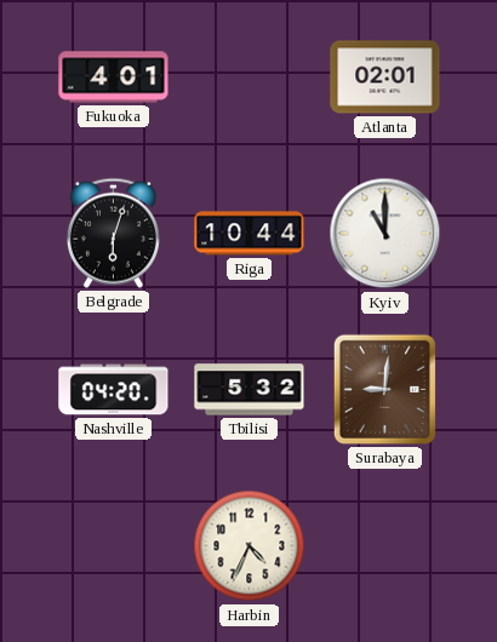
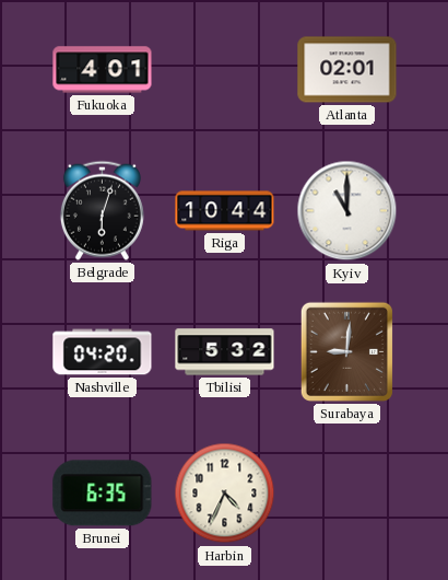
Brunei: none -> 6:35 (103, 494)
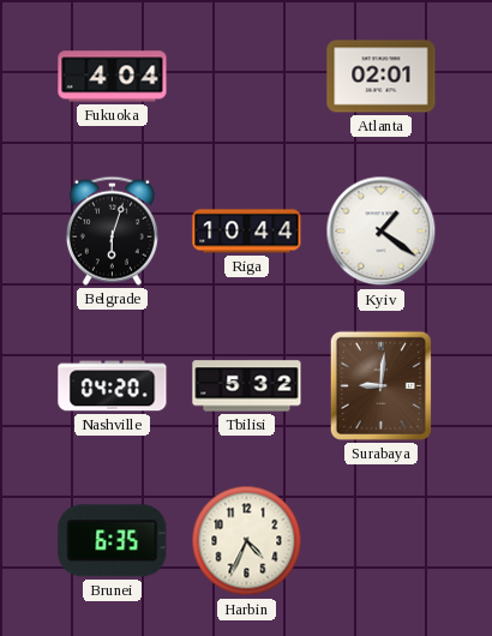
Fukuoka: 4:01 -> 4:04 (113, 77)
Kyiv: 11:00 -> 1:21 (382, 232)
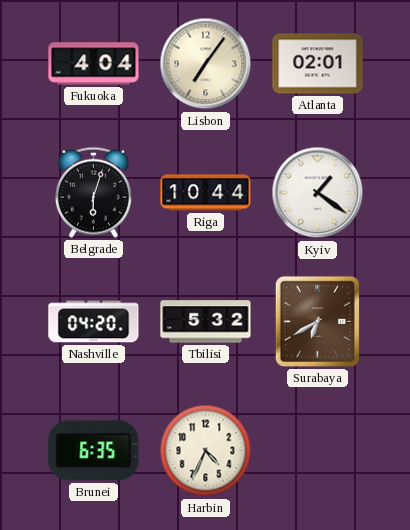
Lisbon: none -> 7:06 (206, 64)
Surabaya: 9:01 -> 6:40 (317, 321)
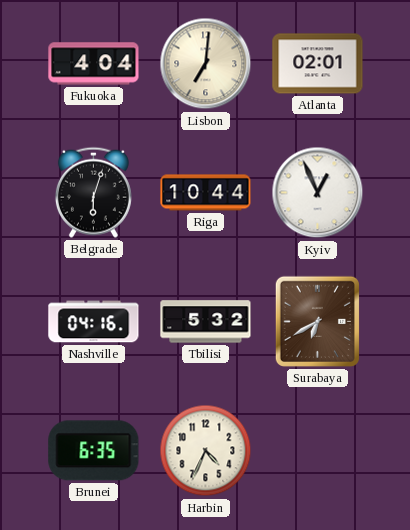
Lisbon: 7:06 -> 7:01 (206, 64)
Kyiv: 1:21 -> 12:56 (318, 193)
Nashville: 04:20 -> 04:16 (94, 322)
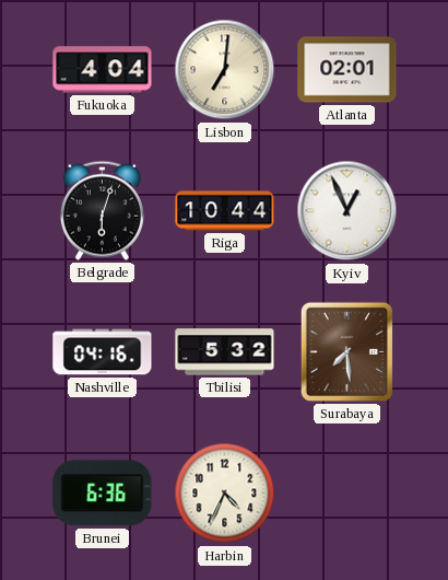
Surabaya: 6:40 -> 7:29 (346, 351)
Brunei: 6:35 -> 6:36 (103, 494)
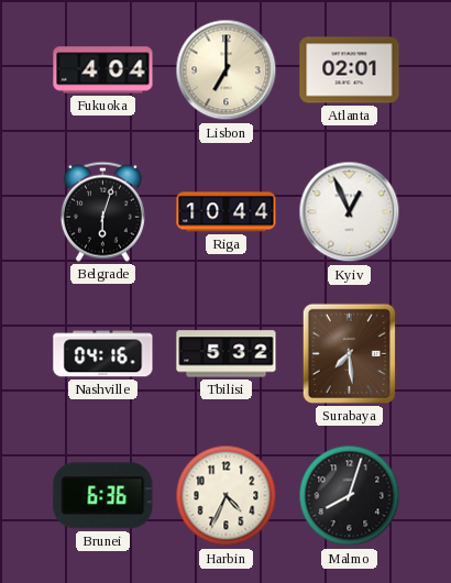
Lisbon: 7:01 -> 7:00 (227, 70)
Malmo: none -> 8:03 (350, 496)
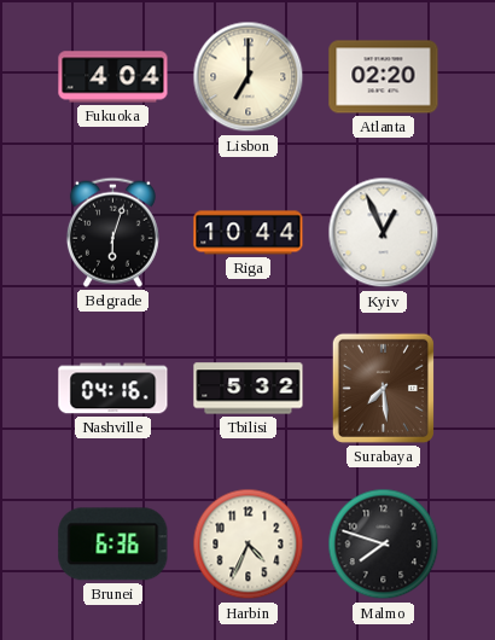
Atlanta: 02:01 -> 02:20 (384, 77)
Malmo: 8:03 -> 7:48 (384, 545)
